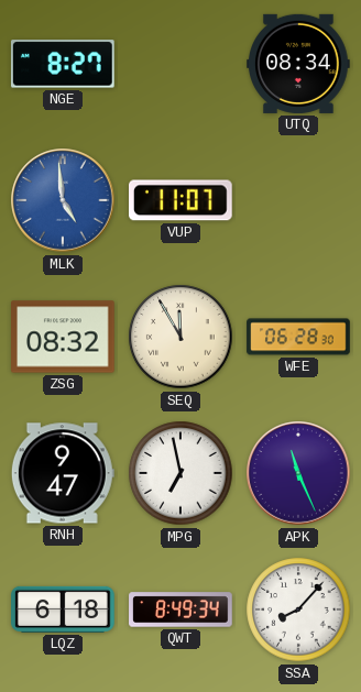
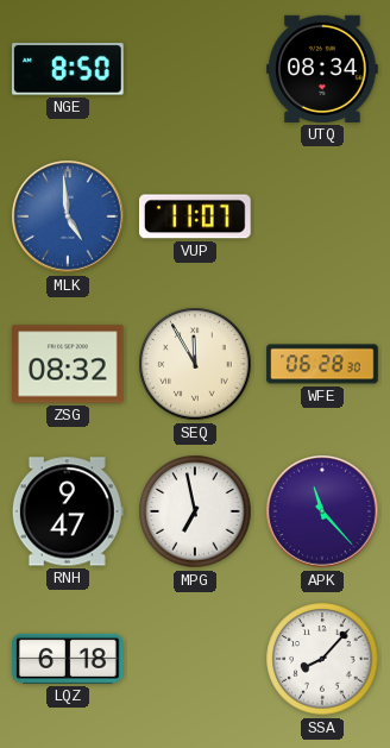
NGE: 8:27 -> 8:50 (68, 69)
APK: 11:26 -> 11:23 (322, 511)
QWT: 8:49 -> none (180, 609)
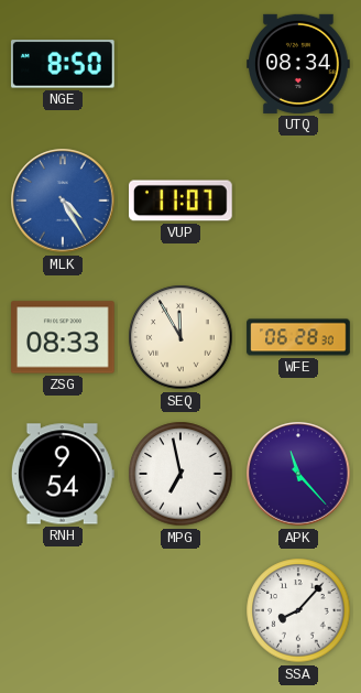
MLK: 4:59 -> 4:25 (63, 201)
ZSG: 08:32 -> 08:33 (63, 337)
RNH: 9:47 -> 9:54 (63, 474)
LQZ: 6:18 -> none (68, 659)
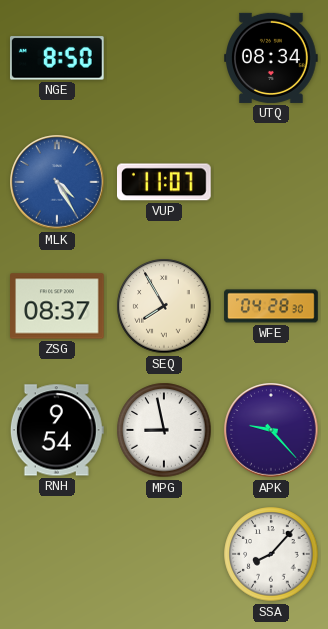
ZSG: 08:33 -> 08:37 (57, 306)
SEQ: 11:55 -> 7:55 (164, 306)
WFE: 06:28 -> 04:28 (271, 306)
MPG: 6:58 -> 8:58 (164, 430)
APK: 11:23 -> 9:23 (271, 430)
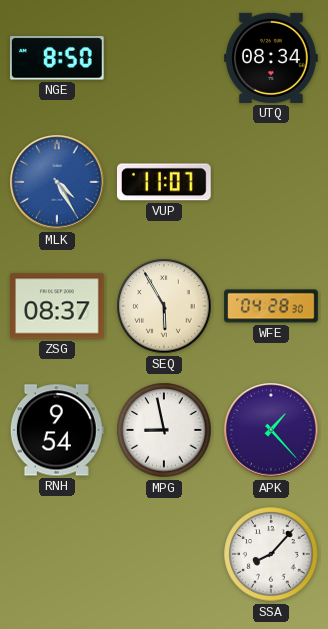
SEQ: 7:55 -> 5:55 (164, 306)
APK: 9:23 -> 1:23 (271, 430)
